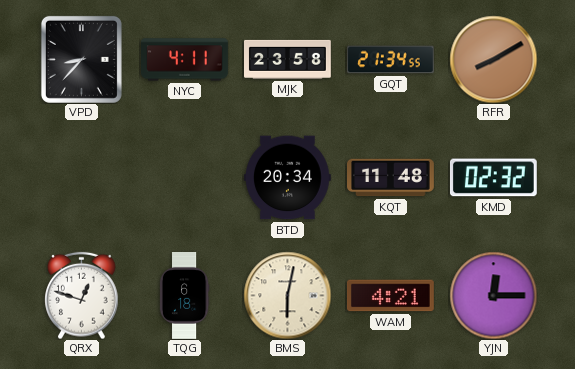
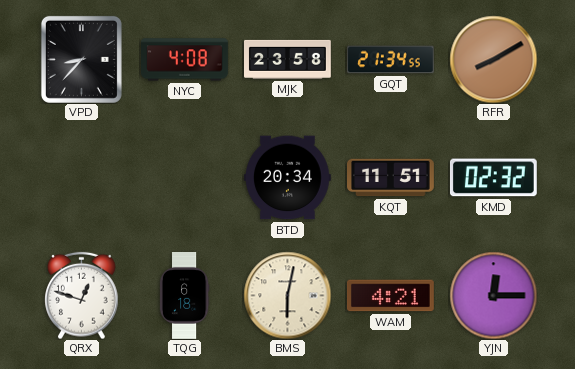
NYC: 4:11 -> 4:08 (185, 60)
KQT: 11:48 -> 11:51 (391, 178)
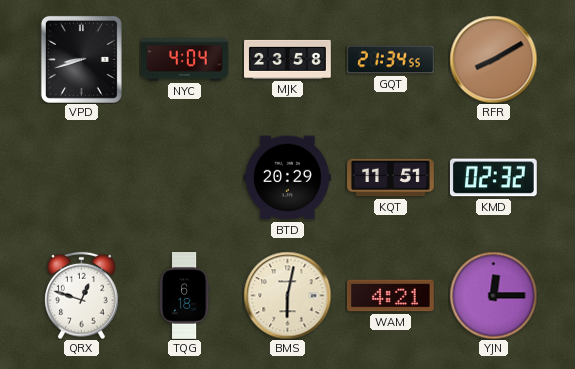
VPD: 8:37 -> 8:42 (81, 59)
NYC: 4:08 -> 4:04 (185, 60)
BTD: 20:34 -> 20:29 (287, 178)
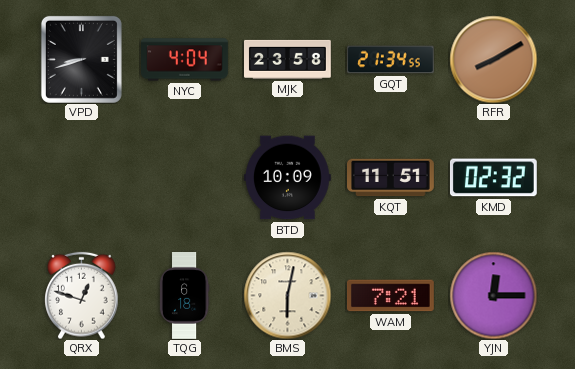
BTD: 20:29 -> 10:09 (287, 178)
WAM: 4:21 -> 7:21 (391, 296)
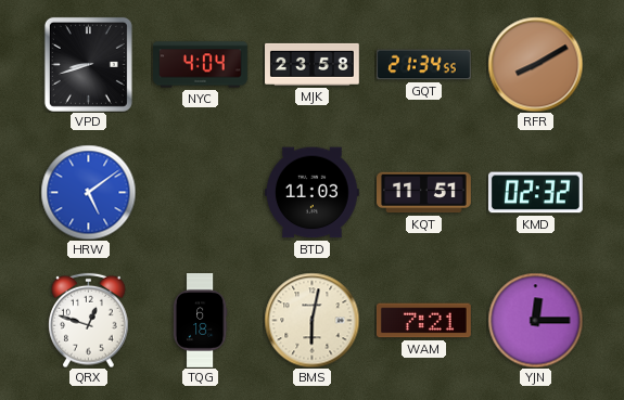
HRW: none -> 5:09 (88, 192)
BTD: 10:09 -> 11:03 (311, 193)
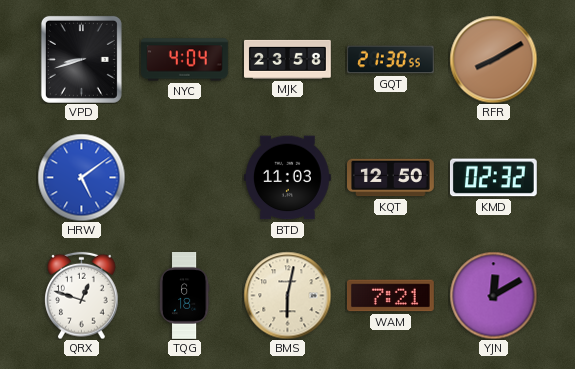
GQT: 21:34 -> 21:30 (391, 60)
KQT: 11:51 -> 12:50 (391, 178)
YJN: 12:15 -> 12:10 (493, 295)
